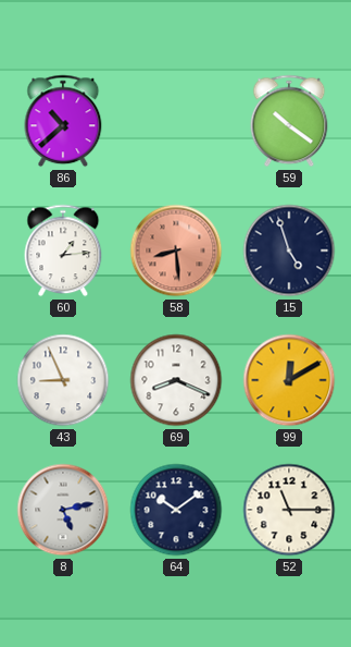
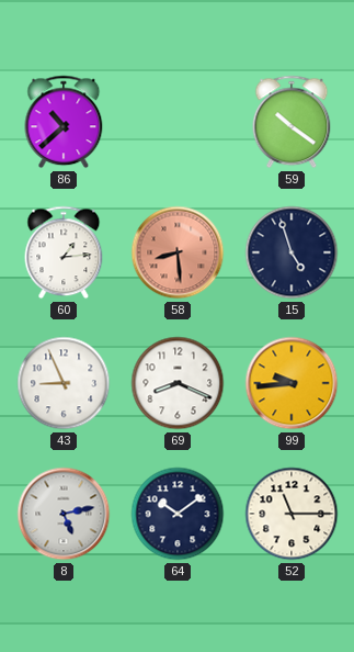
99: 12:10 -> 9:44 (292, 383)
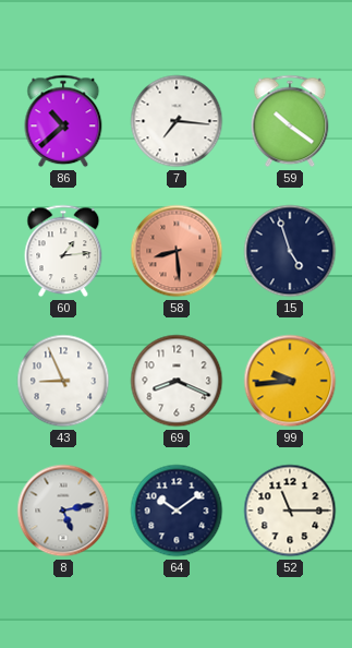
7: none -> 7:16 (177, 121)
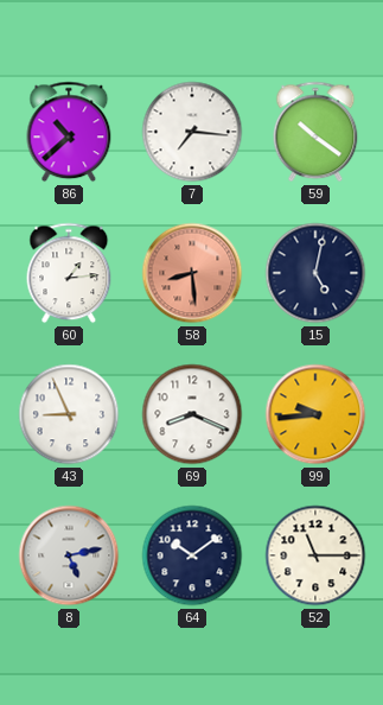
15: 4:57 -> 5:02 (315, 273)
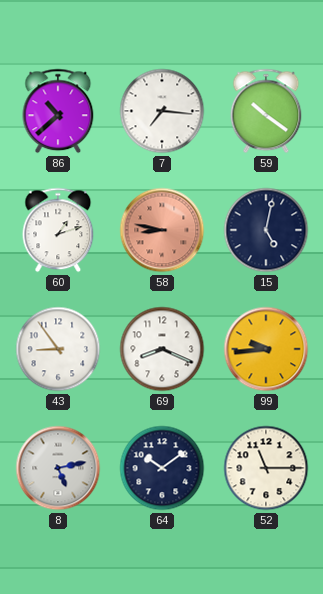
60: 1:14 -> 1:12 (58, 230)
58: 8:29 -> 8:47 (162, 230)
43: 8:56 -> 8:54 (58, 349)
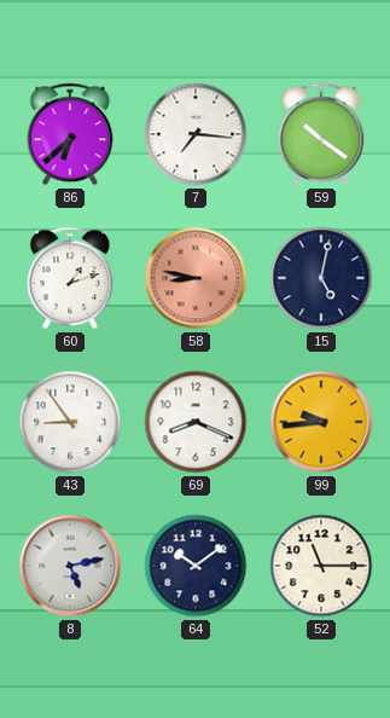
86: 10:38 -> 6:38 (70, 134)
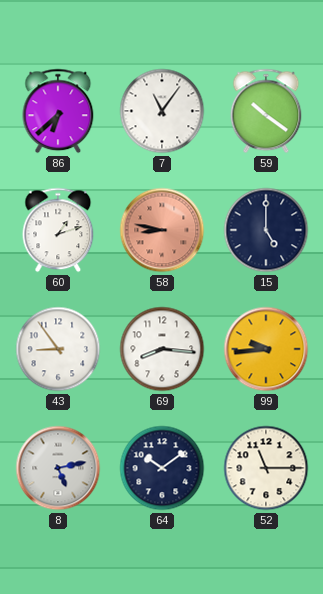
7: 7:16 -> 11:06 (162, 111)
15: 5:02 -> 5:00 (266, 230)
69: 8:19 -> 8:16 (162, 349)
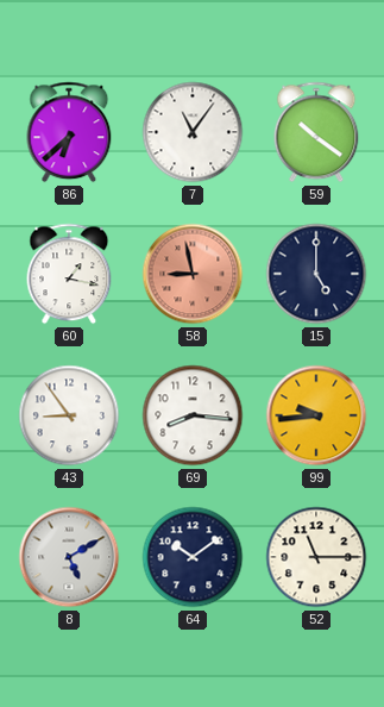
60: 1:12 -> 1:17 (69, 274)
58: 8:47 -> 8:58 (193, 274)
8: 5:13 -> 5:10 (69, 557)
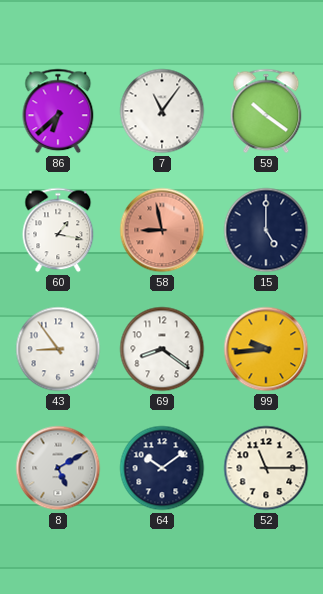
69: 8:16 -> 8:21 (162, 349)
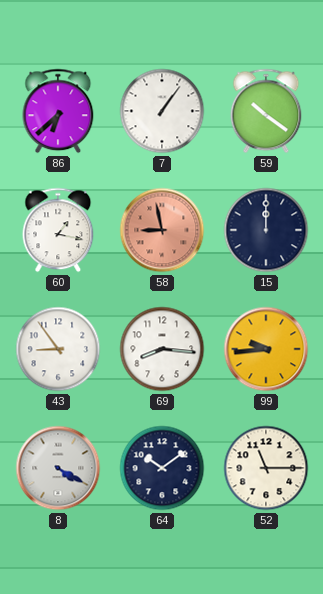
7: 11:06 -> 1:06 (162, 111)
15: 5:00 -> 12:00 (266, 230)
69: 8:21 -> 8:16 (162, 349)
8: 5:10 -> 4:20 (58, 468)
